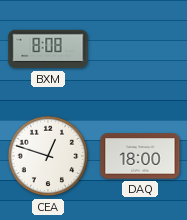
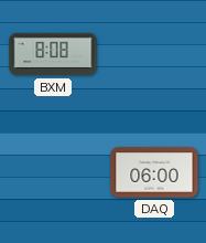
CEA: 12:48 -> none (48, 156)
DAQ: 18:00 -> 06:00 (154, 172)
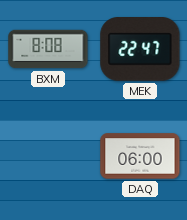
MEK: none -> 22:47 (140, 50)
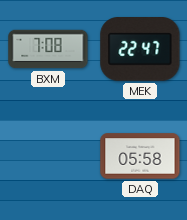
BXM: 8:08 -> 7:08 (48, 49)
DAQ: 06:00 -> 05:58 (140, 156)
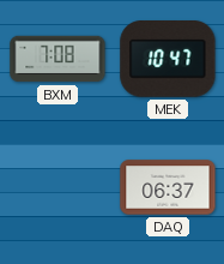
MEK: 22:47 -> 10:47 (168, 60)
DAQ: 05:58 -> 06:37 (168, 187)
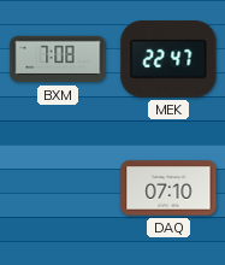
MEK: 10:47 -> 22:47 (168, 60)
DAQ: 06:37 -> 07:10 (168, 188)
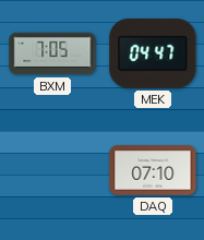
BXM: 7:08 -> 7:05 (52, 53)
MEK: 22:47 -> 04:47 (153, 55)
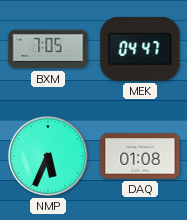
NMP: none -> 5:34 (48, 156)
DAQ: 07:10 -> 01:08 (140, 156)
